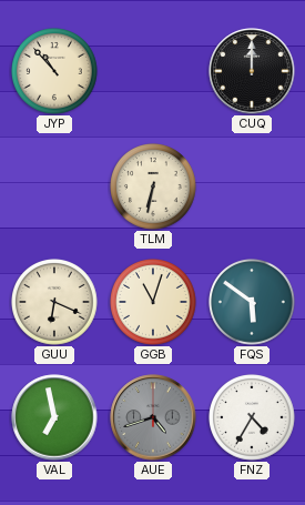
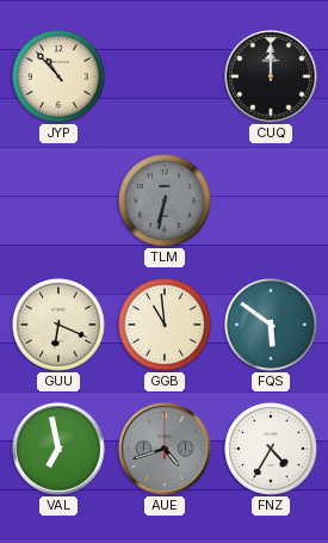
TLM dial: cream -> grey (166, 202)
GGB: 11:03 -> 10:59 (166, 326)
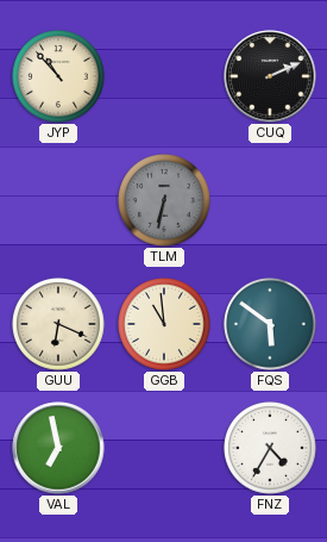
CUQ: 12:00 -> 2:11 (270, 76)
AUE: 4:42 -> none (165, 449)
